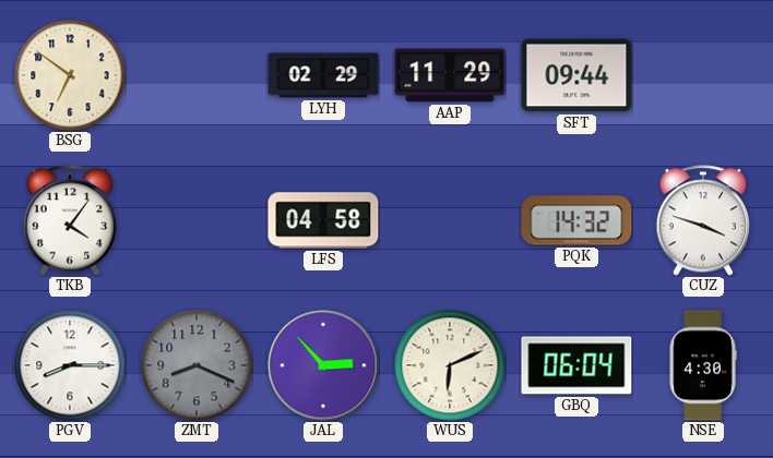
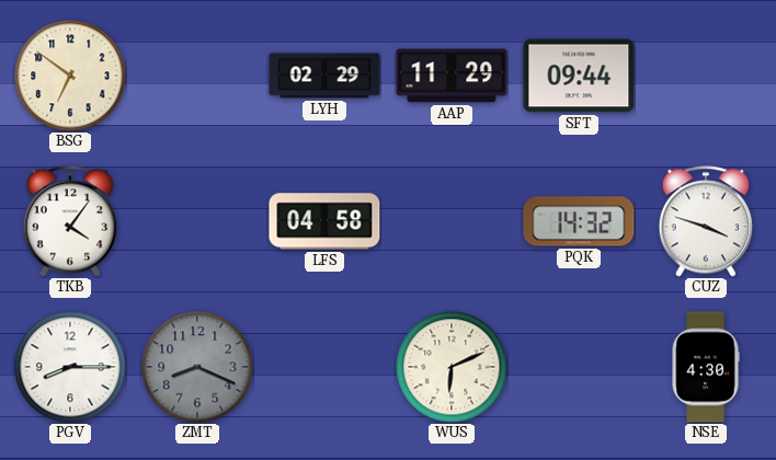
JAL: 2:53 -> none (323, 365)
GBQ: 06:04 -> none (576, 365)
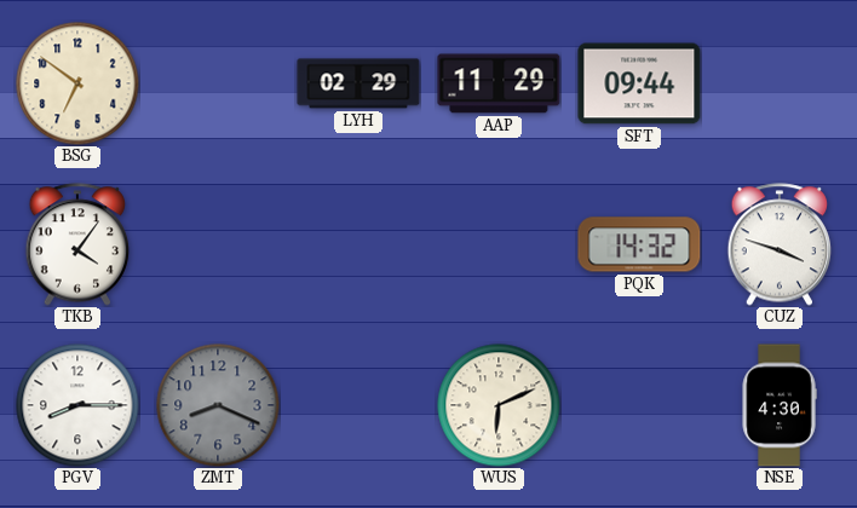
LFS: 04:58 -> none (324, 221)
